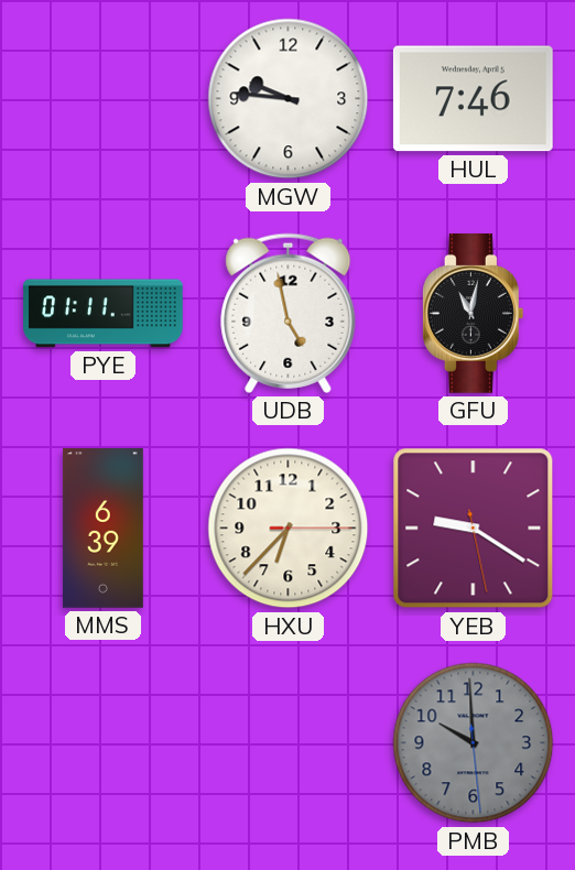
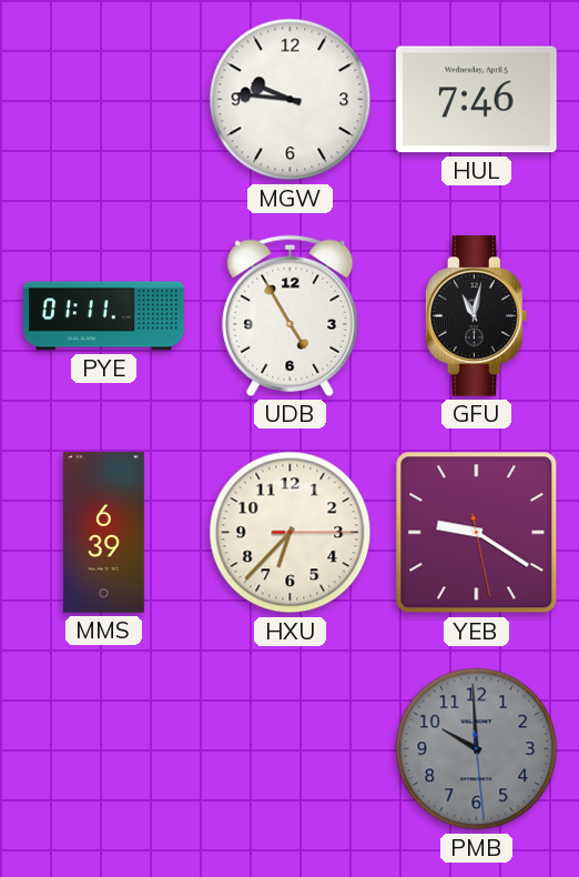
UDB: 4:58 -> 4:55 (291, 315)
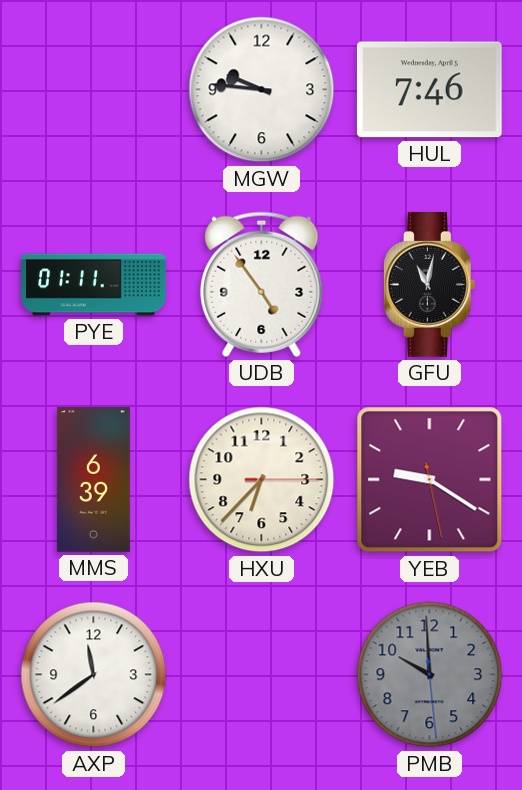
UDB: 4:55 -> 4:54 (262, 284)
AXP: none -> 11:39 (94, 675)
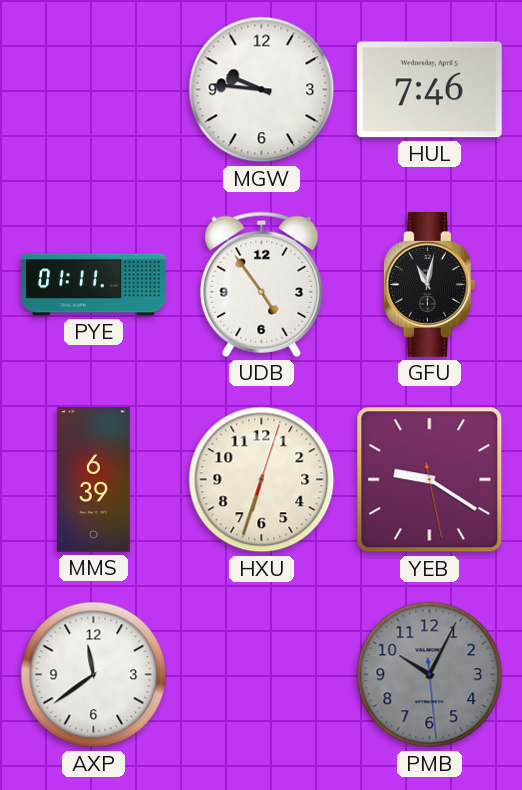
HXU: 6:37 -> 6:33 (262, 480)
PMB: 9:59 -> 10:04 (430, 675)
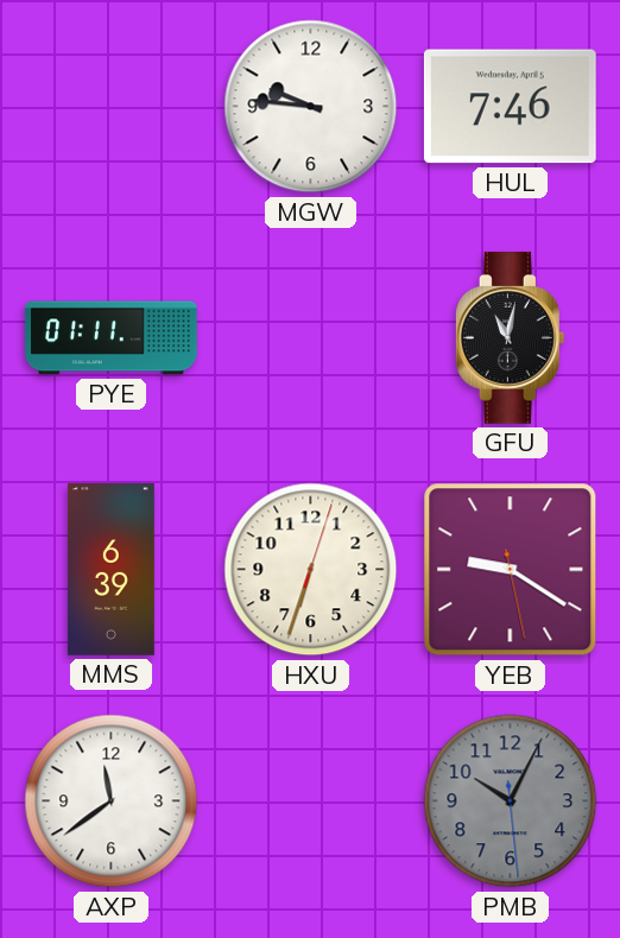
UDB: 4:54 -> none (262, 284)
